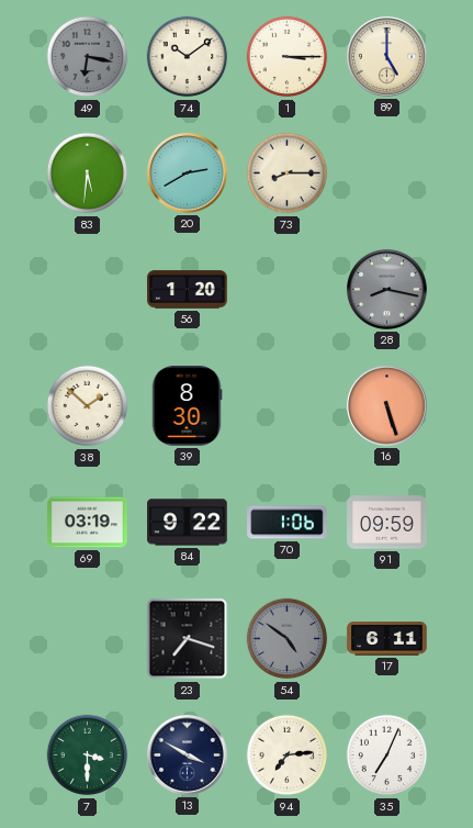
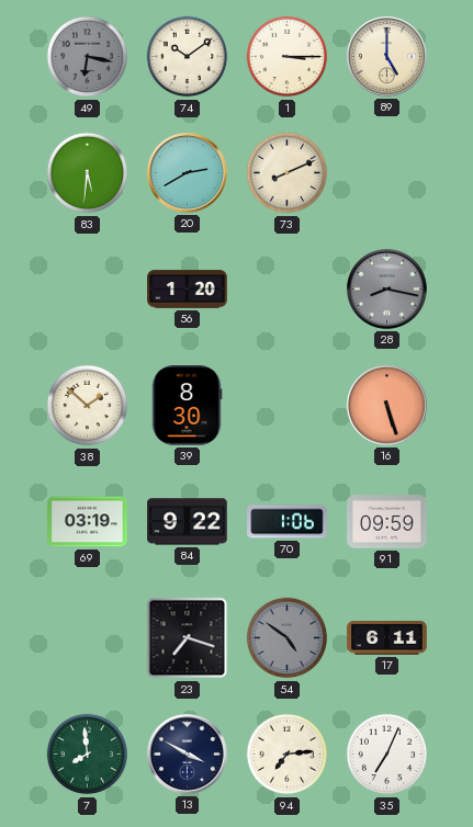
73: 8:15 -> 8:11 (288, 173)
7: 3:30 -> 7:59 (88, 755)
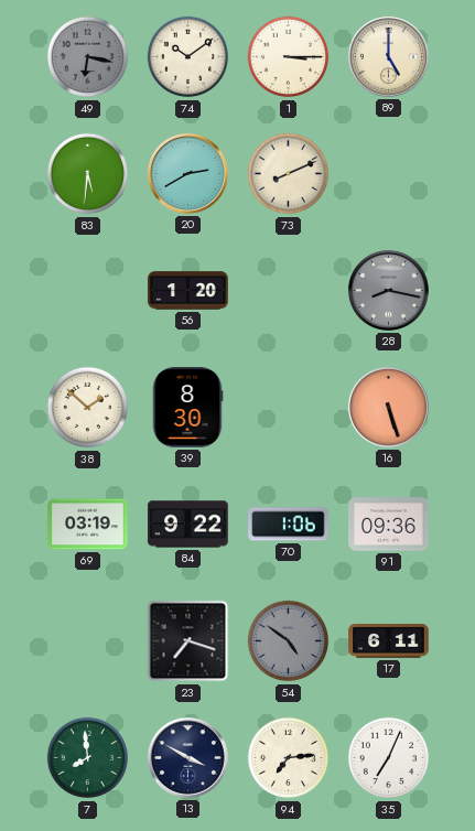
91: 09:59 -> 09:36 (389, 525)
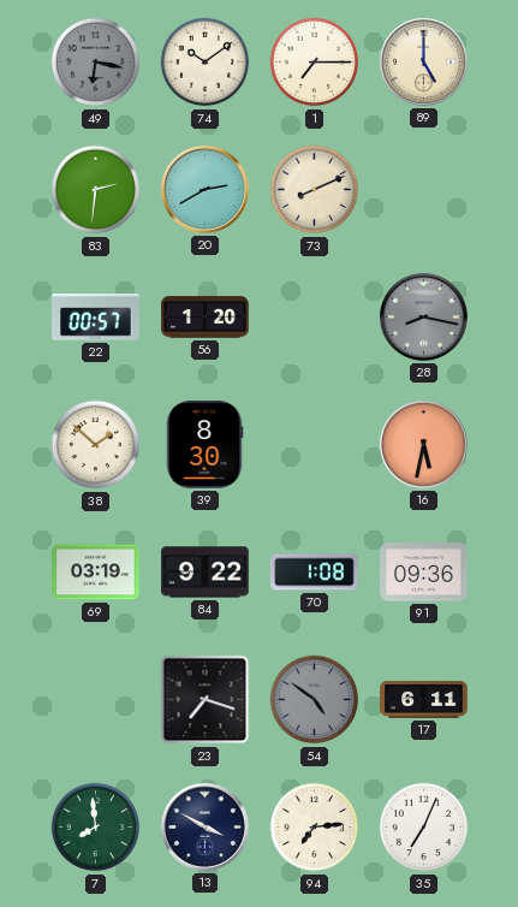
1: 3:15 -> 7:15 (315, 63)
83: 5:31 -> 2:31 (96, 190)
22: none -> 00:57 (96, 318)
16: 5:27 -> 5:32 (423, 444)
70: 1:06 -> 1:08 (315, 573)
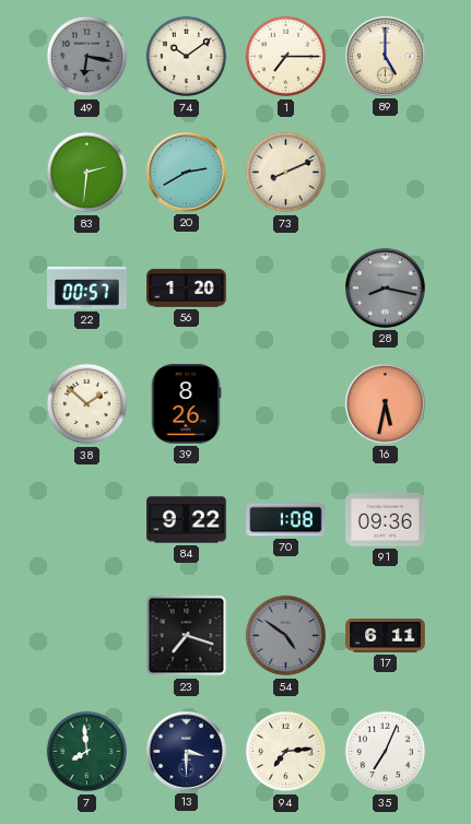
39: 8:30 -> 8:26 (186, 404)
69: 03:19 -> none (96, 573)
13: 3:50 -> 3:30 (186, 751)
